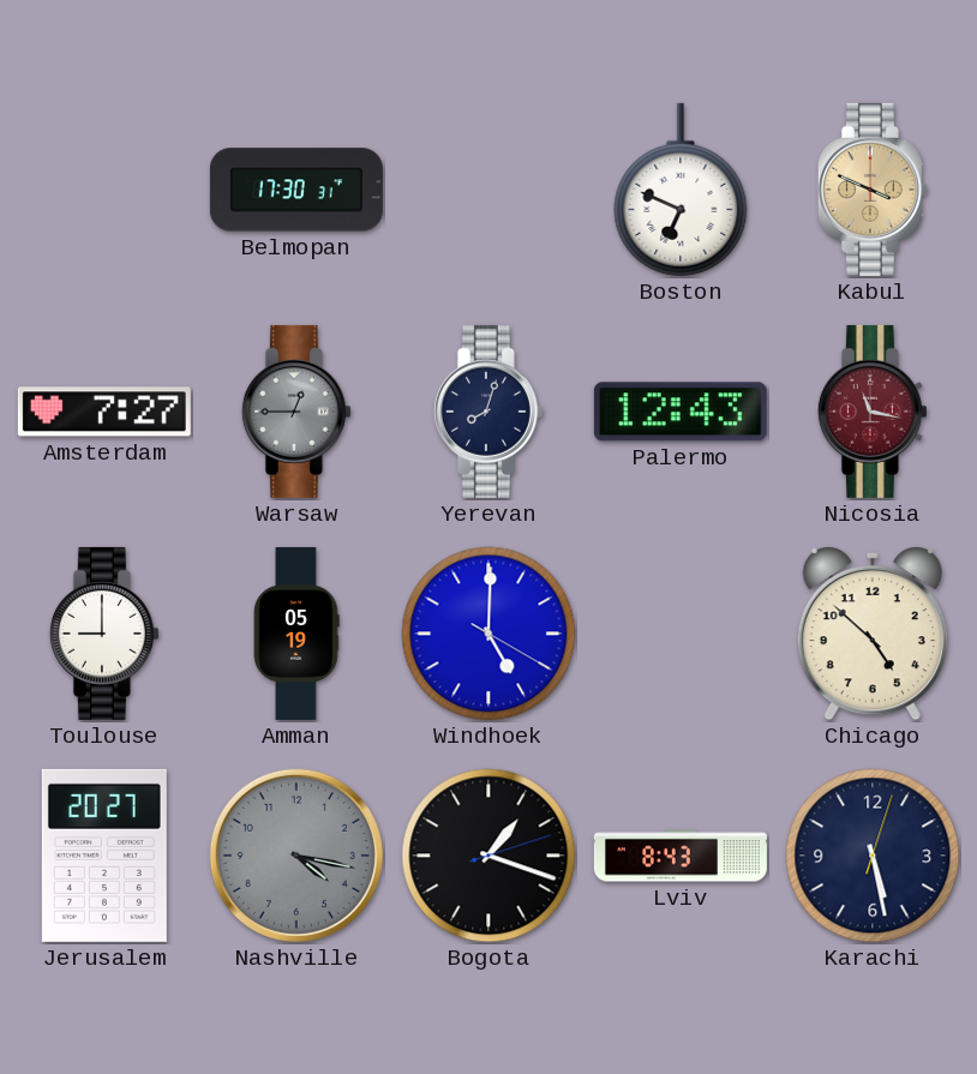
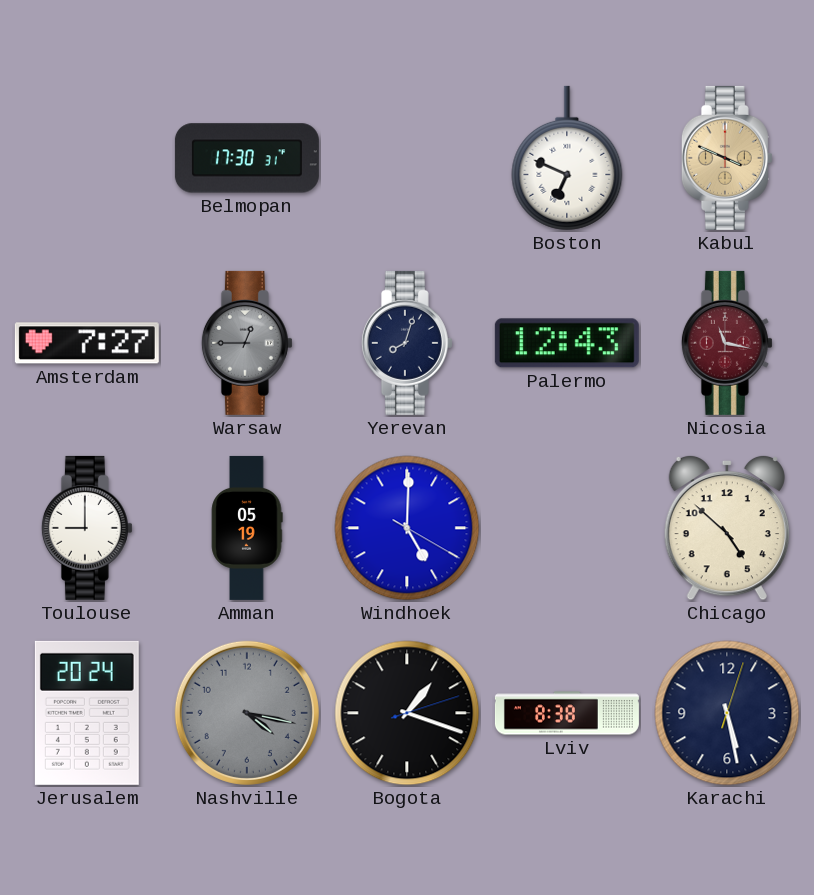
Jerusalem: 20:27 -> 20:24 (87, 713)
Lviv: 8:43 -> 8:38 (567, 713)
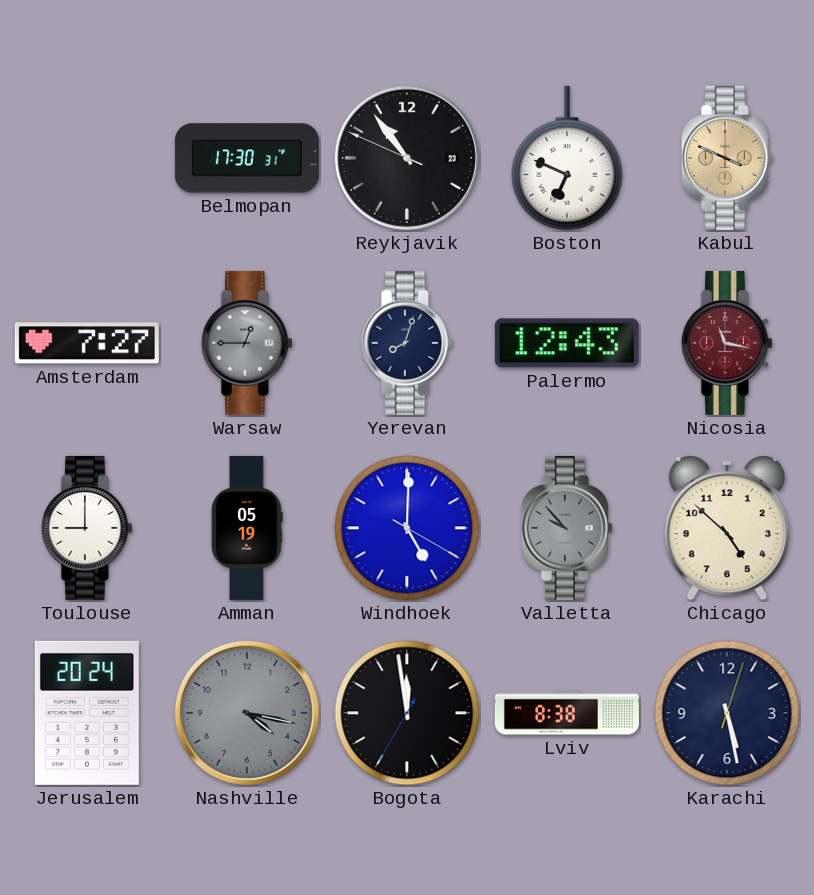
Reykjavik: none -> 10:53 (407, 158)
Valletta: none -> 9:53 (567, 528)
Bogota: 1:18 -> 11:58 (407, 713)
